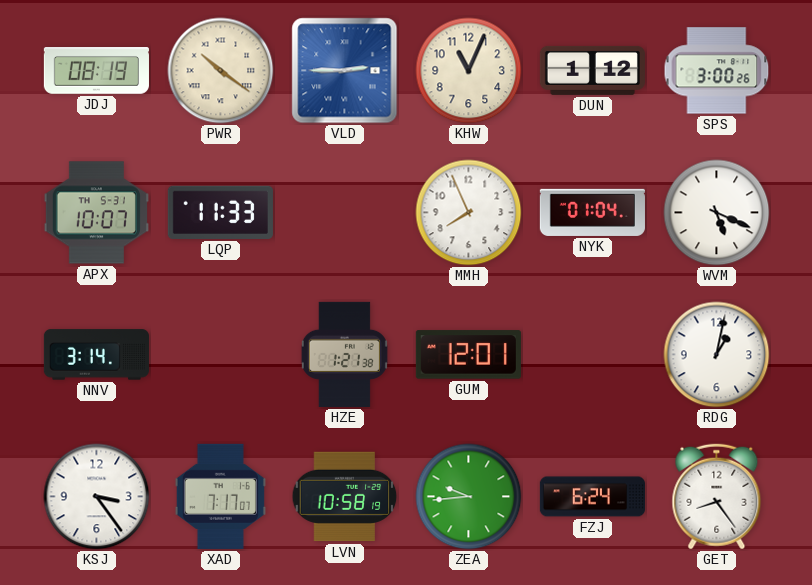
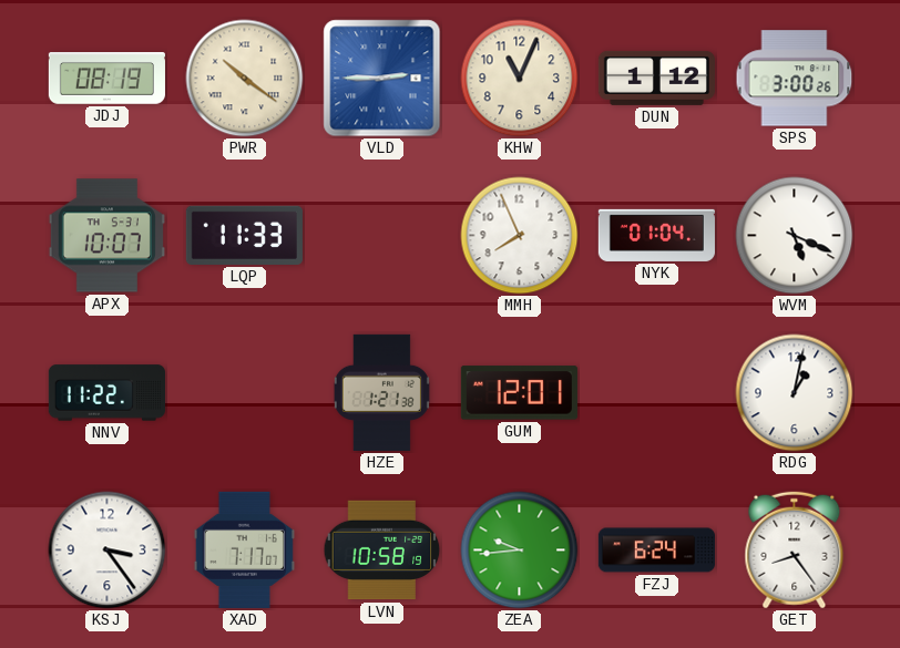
NNV: 3:14 -> 11:22 (106, 393)
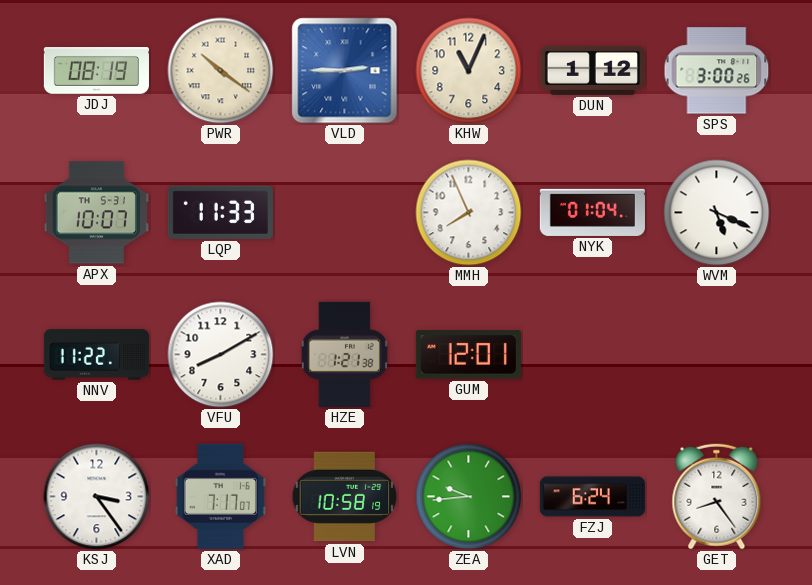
VFU: none -> 8:10 (221, 355)
RDG: 1:02 -> none (795, 393)
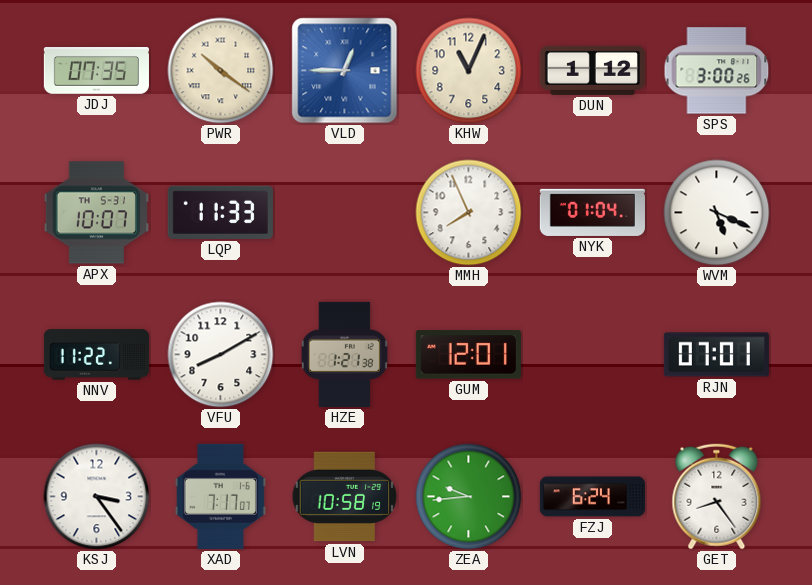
JDJ: 08:19 -> 07:35 (96, 71)
VLD: 2:45 -> 12:45 (345, 71)
RJN: none -> 07:01 (716, 355)
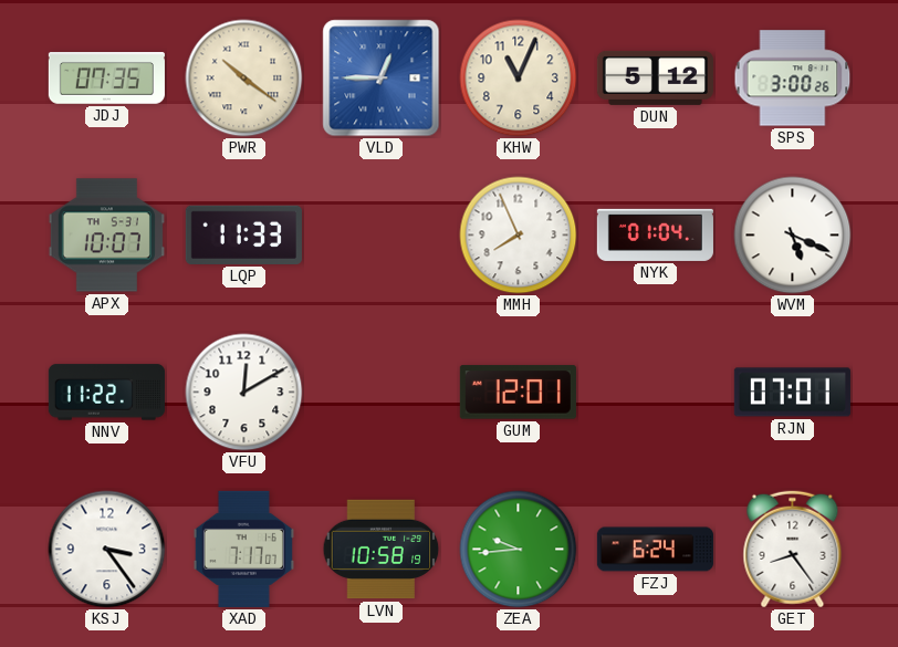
DUN: 1:12 -> 5:12 (655, 77)
VFU: 8:10 -> 12:10 (244, 393)
HZE: 1:21 -> none (344, 354)
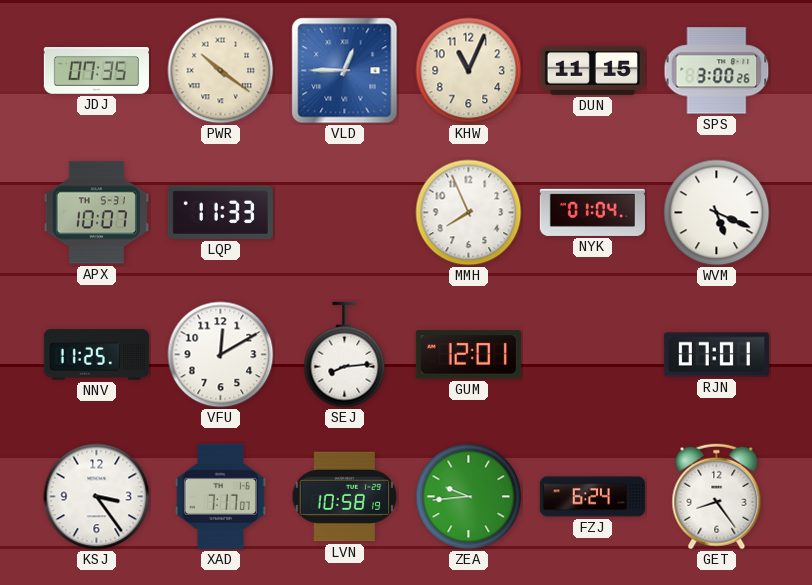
DUN: 5:12 -> 11:15 (592, 70)
NNV: 11:22 -> 11:25 (96, 355)
SEJ: none -> 8:14 (345, 355)
